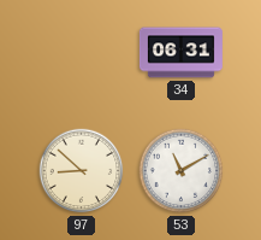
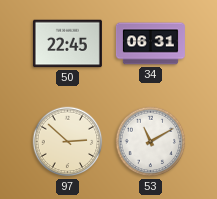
50: none -> 22:45 (67, 44)
97: 8:52 -> 2:52 (68, 142)
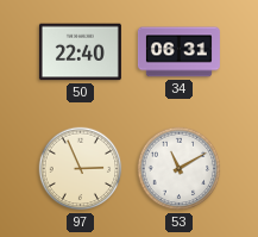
50: 22:45 -> 22:40 (80, 52)
97: 2:52 -> 2:56 (81, 169)
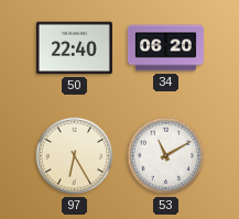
34: 06:31 -> 06:20 (165, 48)
97: 2:56 -> 6:25 (75, 156)
